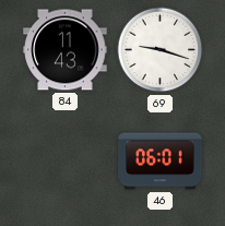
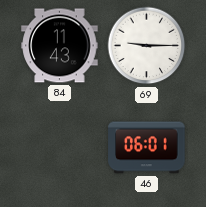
69: 9:18 -> 9:15 (147, 46)
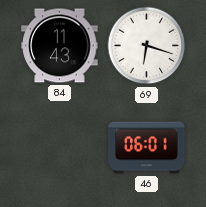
69: 9:15 -> 6:18 (147, 46)
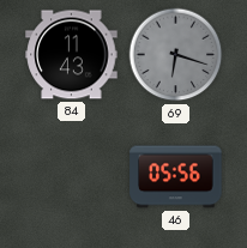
69 dial: white -> grey (176, 55)
46: 06:01 -> 05:56 (176, 177)
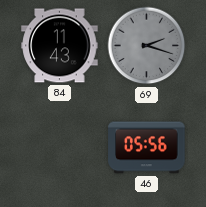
69: 6:18 -> 2:18 (147, 46)
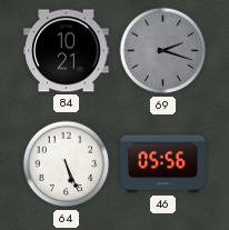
84: 11:43 -> 10:21 (67, 51)
64: none -> 5:26 (67, 164)
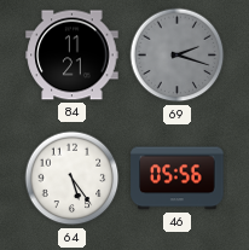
84: 10:21 -> 11:21 (73, 56)
64: 5:26 -> 5:24 (73, 179)
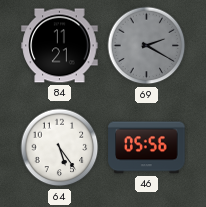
69: 2:18 -> 2:20 (147, 46)
